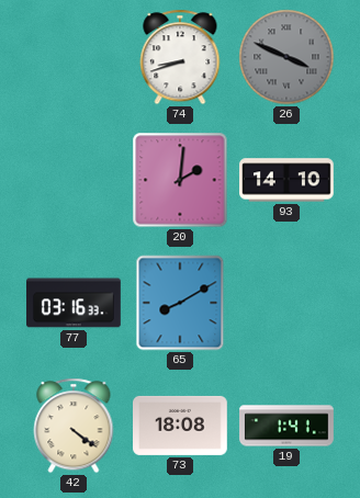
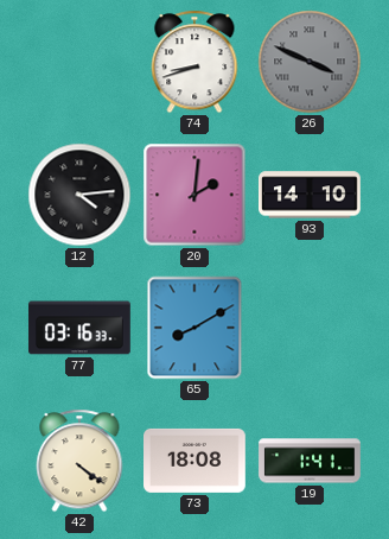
12: none -> 4:14 (79, 195)
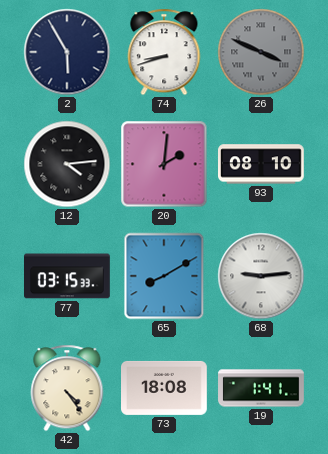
2: none -> 5:55 (67, 52)
93: 14:10 -> 08:10 (262, 164)
77: 03:16 -> 03:15 (68, 276)
68: none -> 9:14 (261, 276)
42: 4:21 -> 4:24 (67, 388)
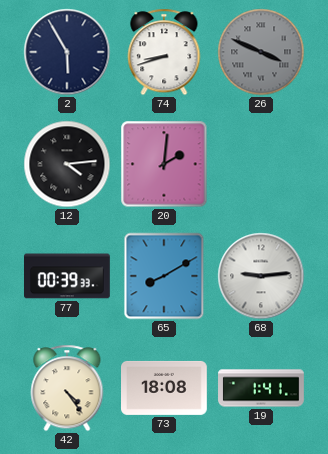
93: 08:10 -> none (262, 164)
77: 03:15 -> 00:39 (68, 276)
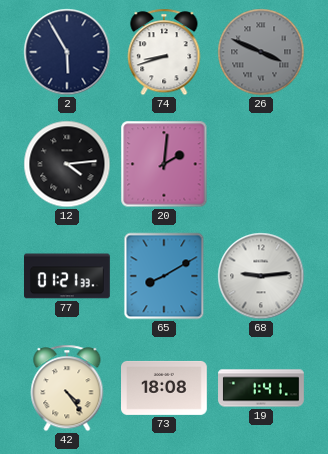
77: 00:39 -> 01:21 (68, 276)
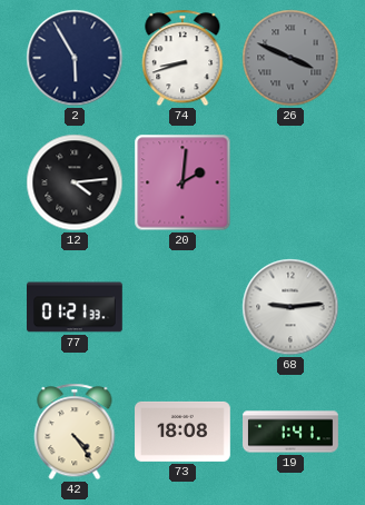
65: 8:10 -> none (164, 276)
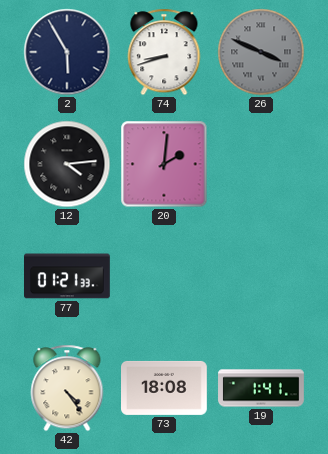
68: 9:14 -> none (290, 307)
